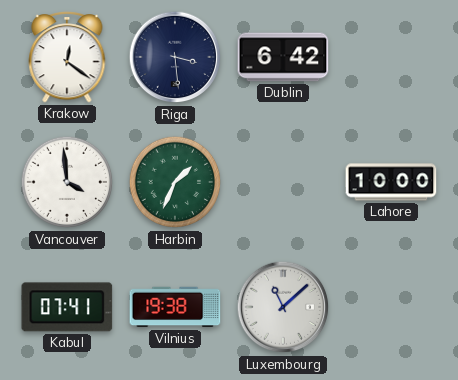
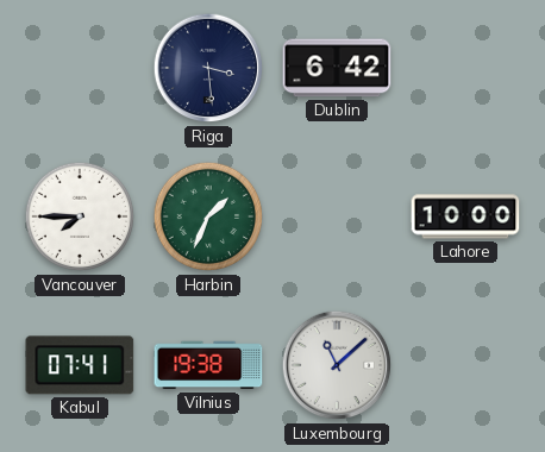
Krakow: 12:21 -> none (67, 57)
Vancouver: 3:59 -> 7:45 (80, 216)
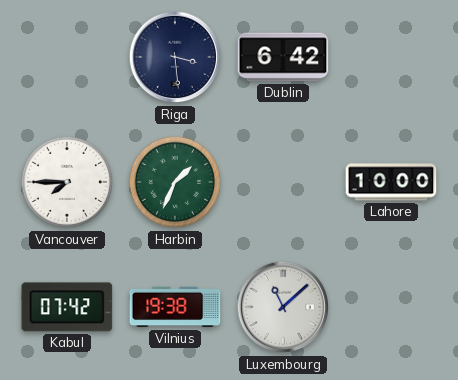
Kabul: 07:41 -> 07:42 (67, 307)
